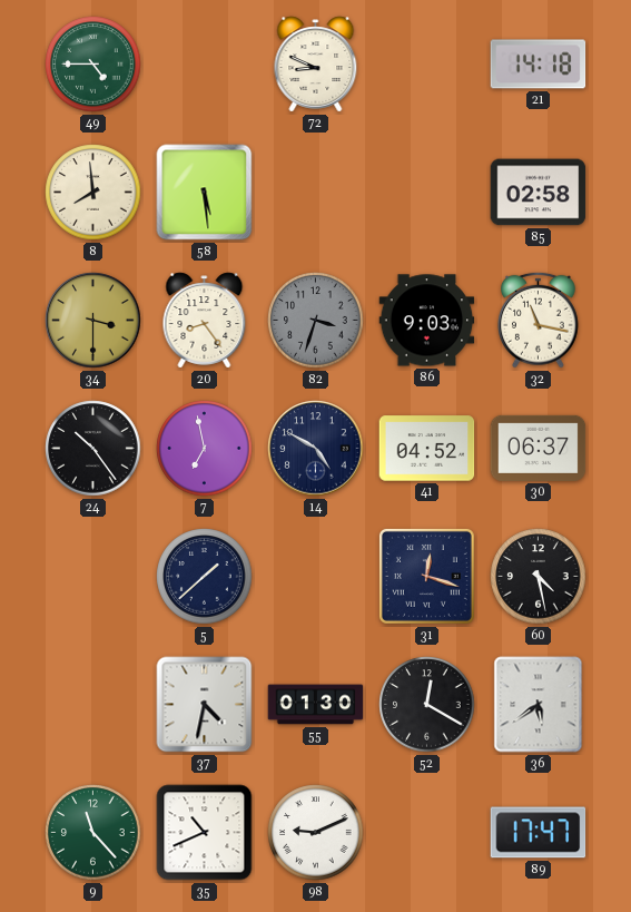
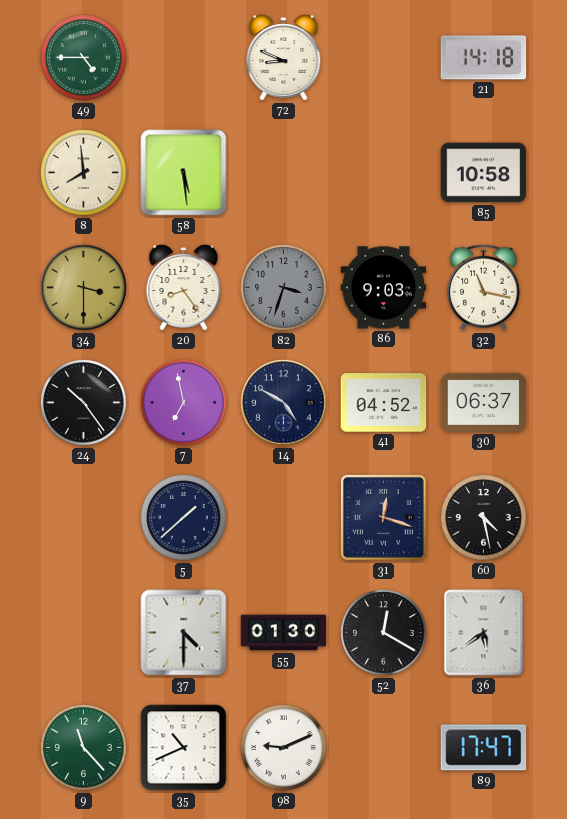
85: 02:58 -> 10:58 (484, 173)
37: 4:32 -> 4:30 (184, 633)
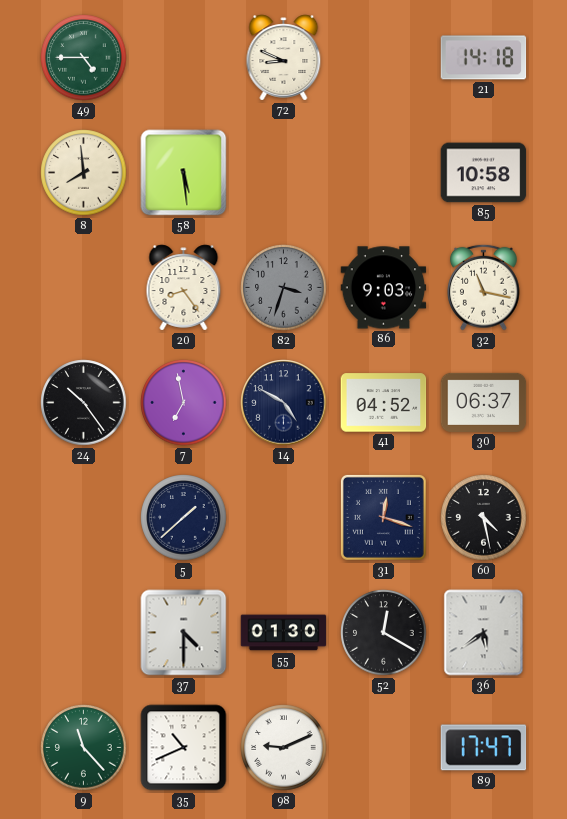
34: 3:30 -> none (84, 288)
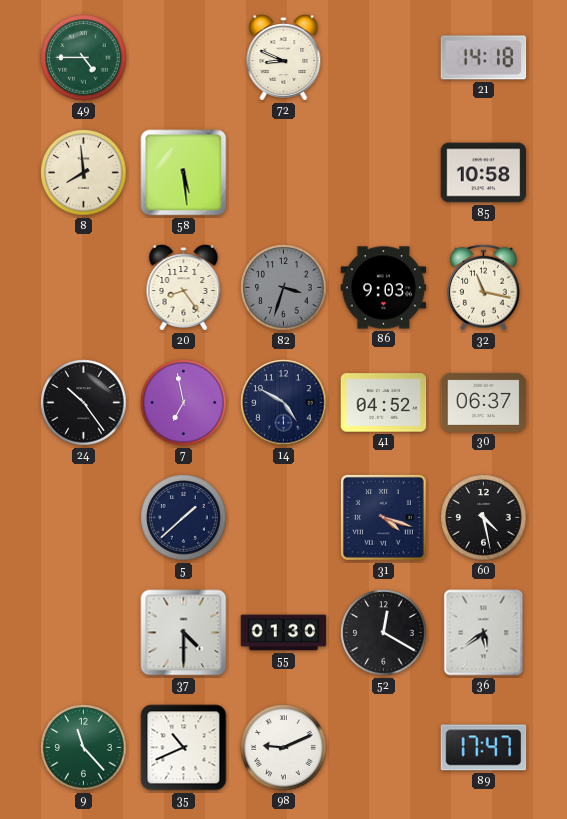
31: 12:18 -> 4:18 (383, 517)
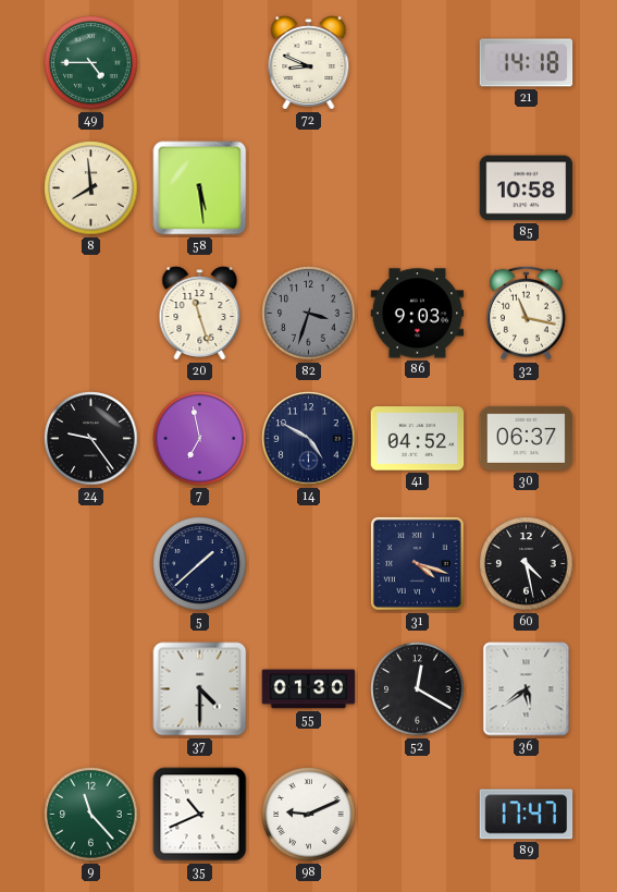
20: 8:24 -> 11:27 (200, 314)
24: 10:24 -> 9:24 (91, 439)
